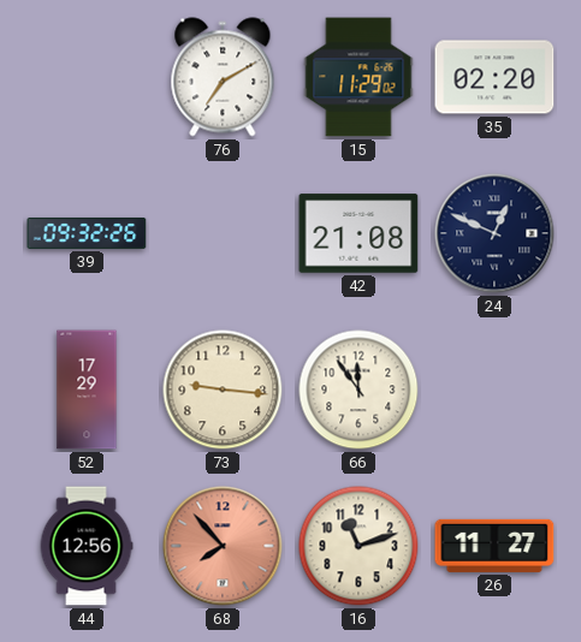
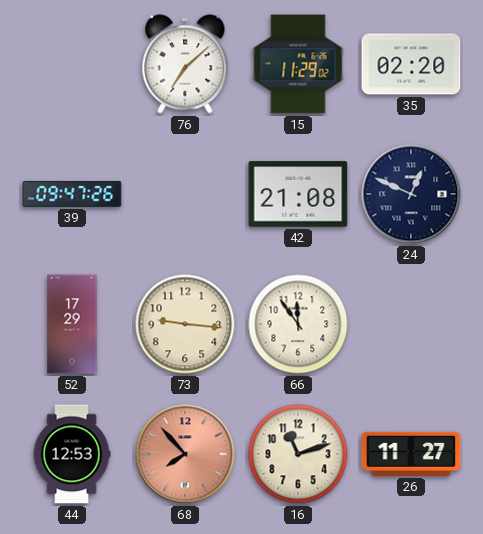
76: 7:10 -> 7:08 (185, 64)
39: 09:32 -> 09:47 (72, 194)
44: 12:56 -> 12:53 (72, 454)
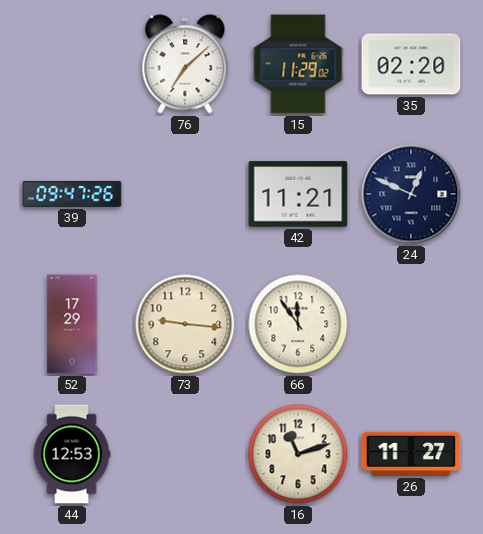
42: 21:08 -> 11:21 (298, 194)
68: 7:53 -> none (185, 454)
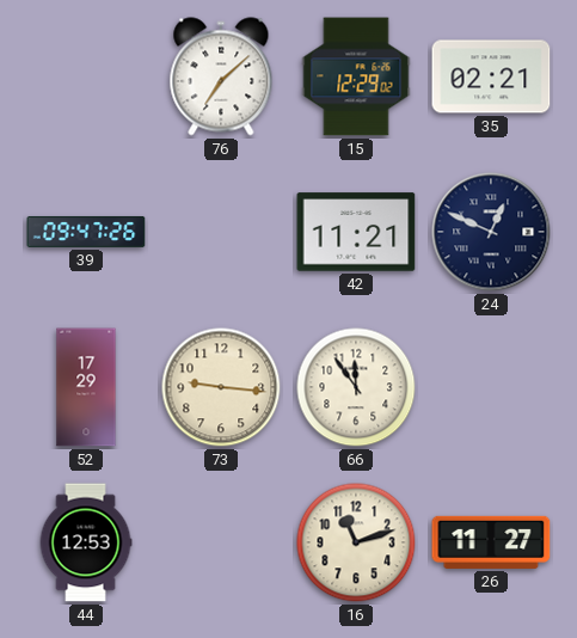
15: 11:29 -> 12:29 (356, 76)
35: 02:20 -> 02:21 (491, 76)
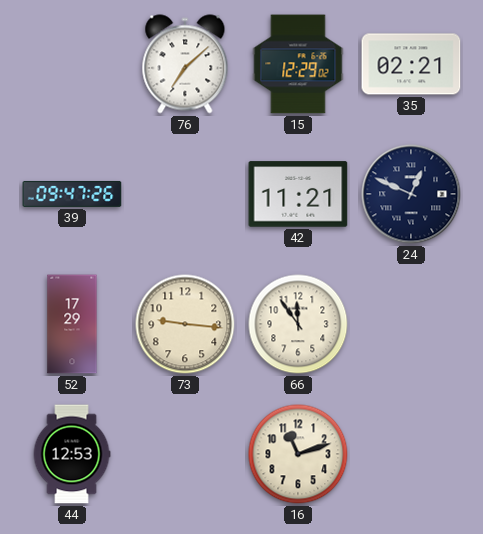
26: 11:27 -> none (491, 542)
